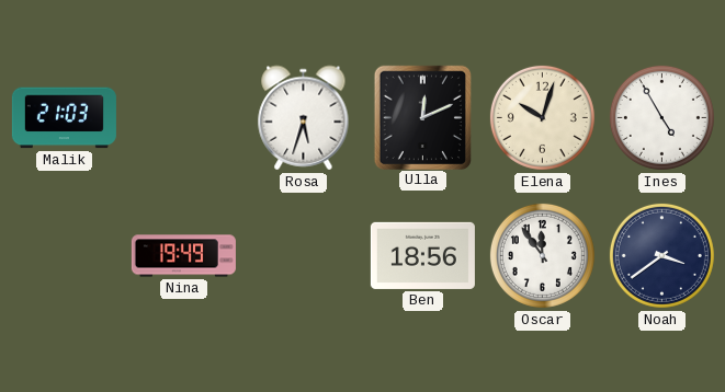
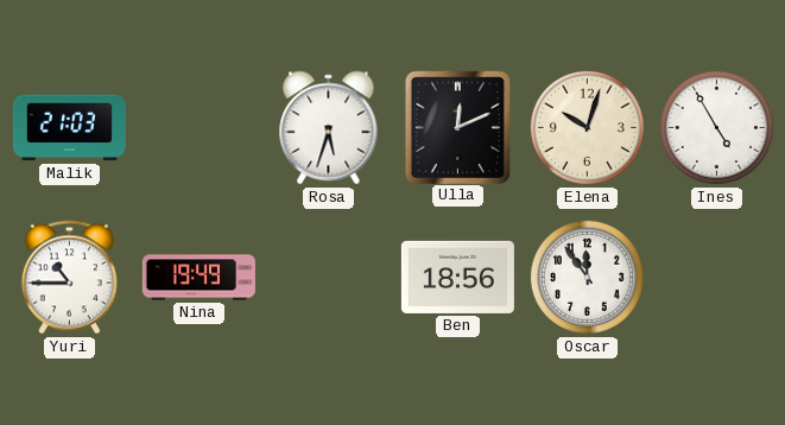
Yuri: none -> 10:45 (69, 278)
Noah: 3:39 -> none (661, 255)
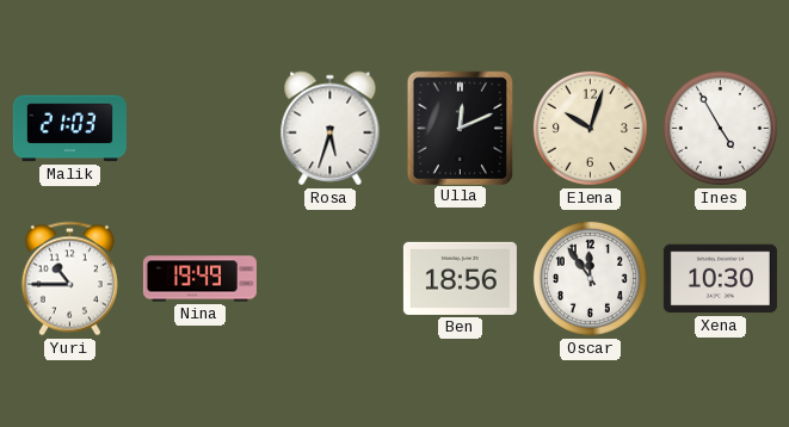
Xena: none -> 10:30 (720, 279)
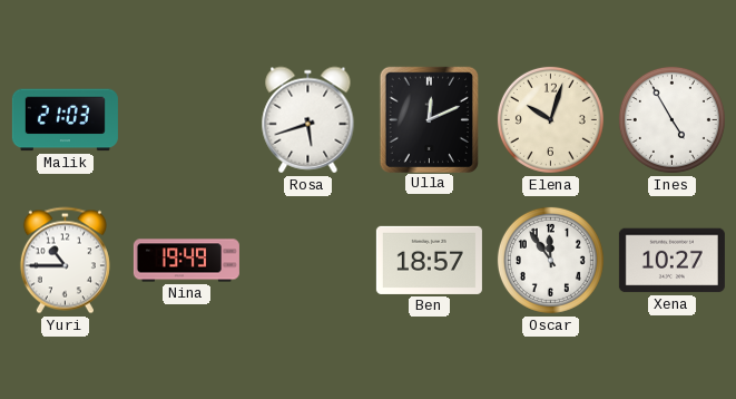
Rosa: 5:33 -> 5:42 (308, 120)
Ben: 18:56 -> 18:57 (429, 260)
Xena: 10:30 -> 10:27 (671, 261)
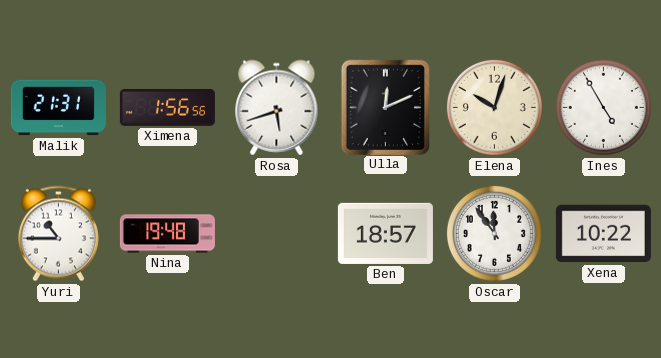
Malik: 21:03 -> 21:31 (58, 108)
Ximena: none -> 1:56 (167, 107)
Nina: 19:49 -> 19:48 (167, 234)
Xena: 10:27 -> 10:22 (603, 234)
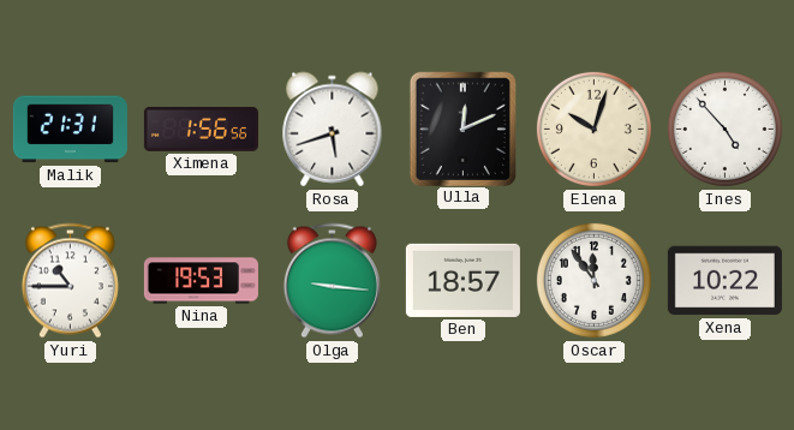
Ines: 4:55 -> 4:53 (724, 129)
Nina: 19:48 -> 19:53 (201, 281)
Olga: none -> 9:16 (332, 281)
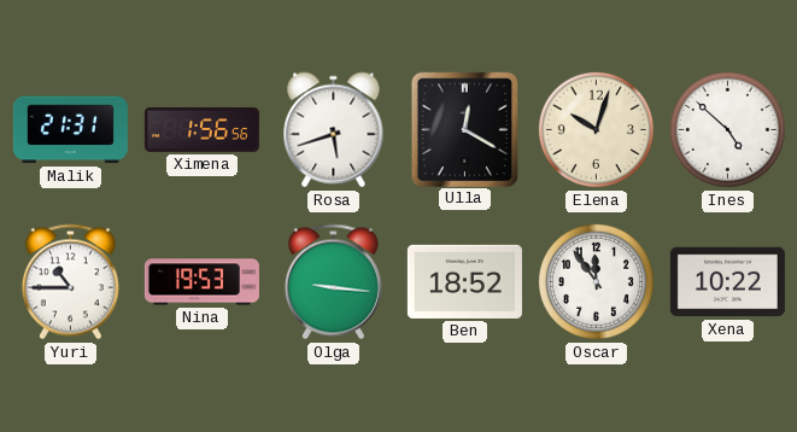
Ulla: 12:11 -> 12:20 (464, 129)
Ines: 4:53 -> 4:52 (727, 129)
Ben: 18:57 -> 18:52 (464, 281)
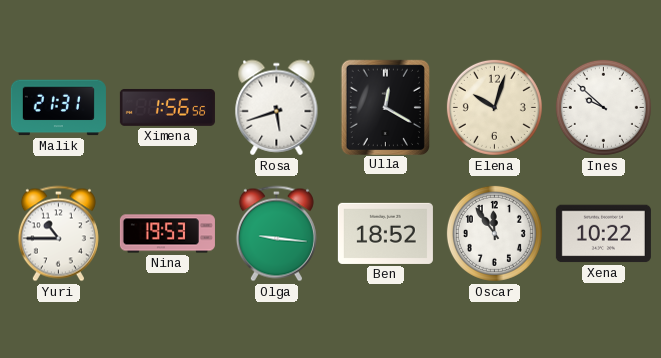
Ines: 4:52 -> 9:52 (603, 107)
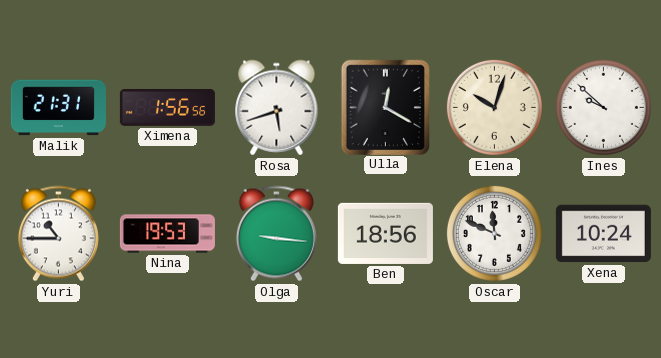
Ben: 18:52 -> 18:56 (385, 233)
Oscar: 11:54 -> 11:49 (494, 233)
Xena: 10:22 -> 10:24 (603, 234)
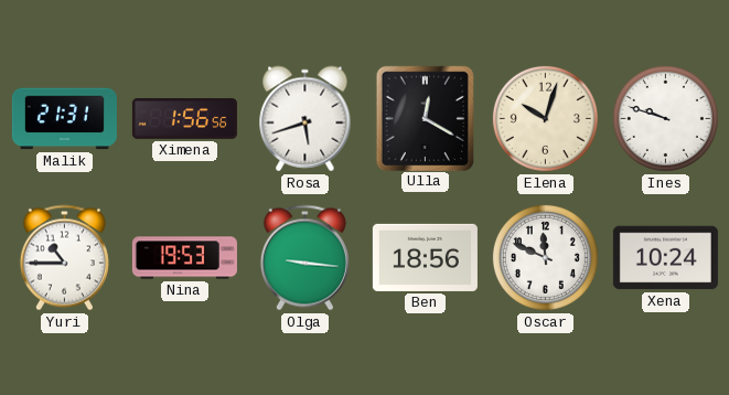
Ines: 9:52 -> 9:48 (665, 118)
